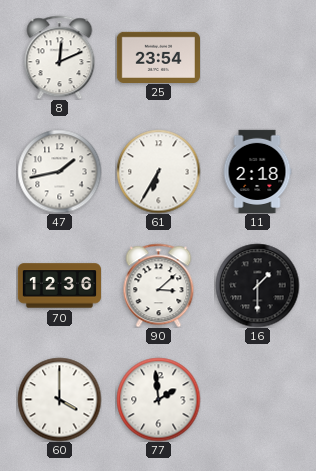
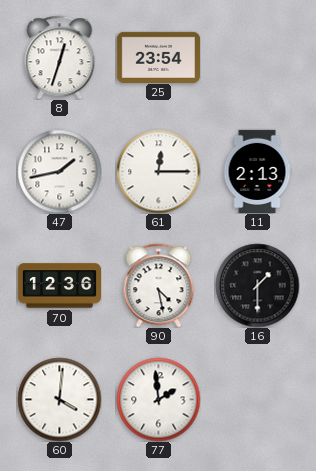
8: 12:11 -> 12:33 (60, 57)
61: 6:35 -> 12:15 (158, 171)
11: 2:18 -> 2:13 (257, 171)
90: 3:08 -> 4:28 (159, 285)
60: 4:00 -> 4:01 (59, 399)
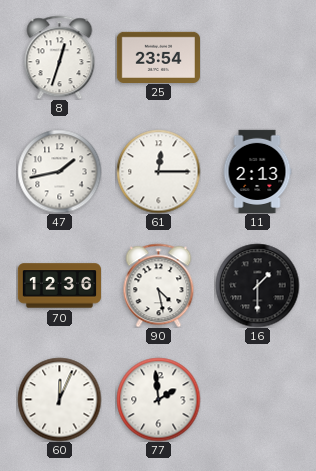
60: 4:01 -> 12:04 (59, 399)
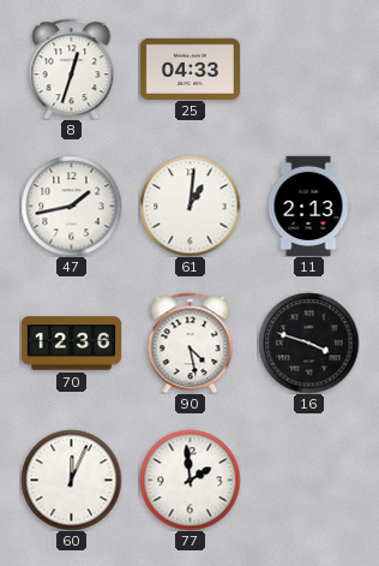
25: 23:54 -> 04:33 (189, 68)
61: 12:15 -> 1:01 (189, 205)
16: 1:30 -> 3:48 (308, 342)
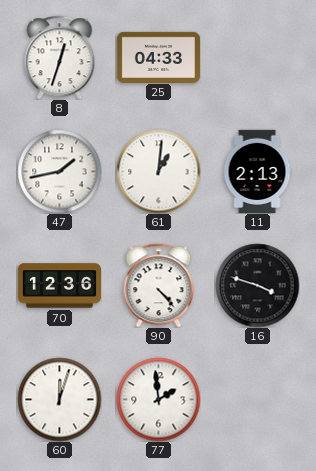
90: 4:28 -> 4:23 (159, 285)
60: 12:04 -> 12:03 (59, 399)
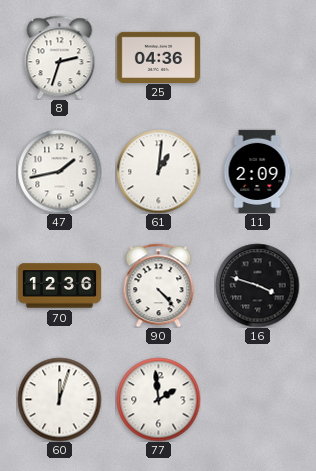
8: 12:33 -> 2:33 (60, 57)
25: 04:33 -> 04:36 (158, 57)
11: 2:13 -> 2:09 (257, 171)
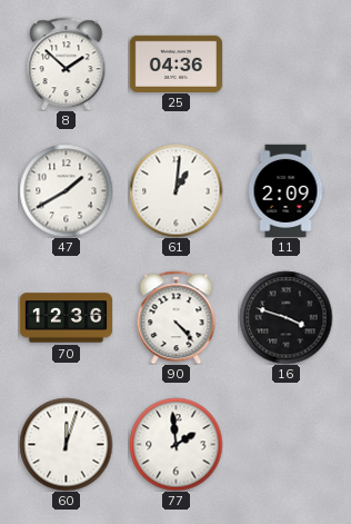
8: 2:33 -> 1:52 (67, 63)
47: 1:43 -> 1:40 (66, 190)
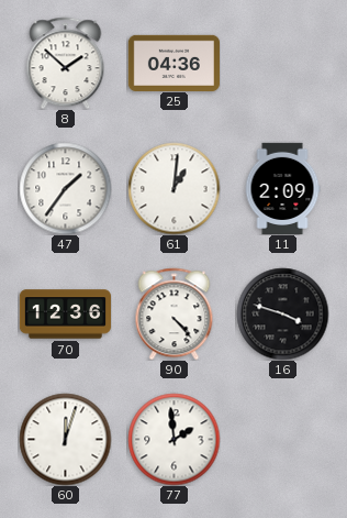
47: 1:40 -> 1:36 (65, 188)
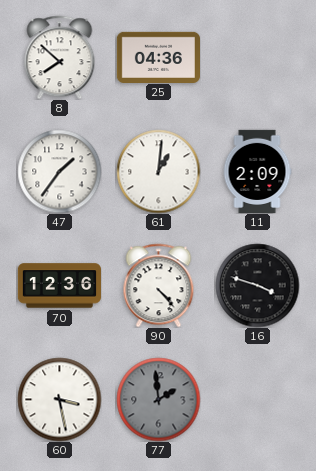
8: 1:52 -> 7:52 (60, 57)
60: 12:03 -> 3:28 (59, 399)
77 dial: white -> grey (158, 399)
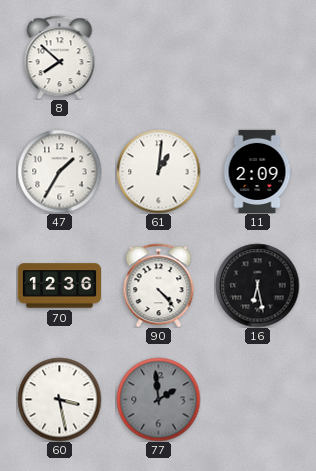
25: 04:36 -> none (158, 57)
47: 1:36 -> 1:35 (59, 171)
16: 3:48 -> 6:28 (257, 285)
